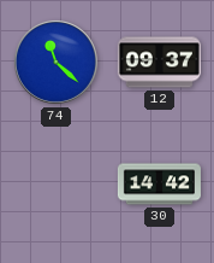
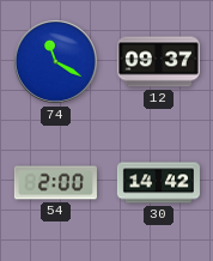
74: 11:22 -> 11:20 (55, 61)
54: none -> 2:00 (55, 183)
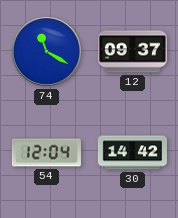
54: 2:00 -> 12:04 (46, 153)
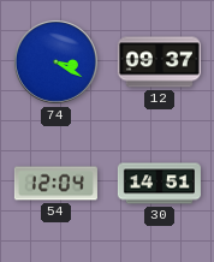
74: 11:20 -> 3:20 (55, 61)
30: 14:42 -> 14:51 (159, 184)
